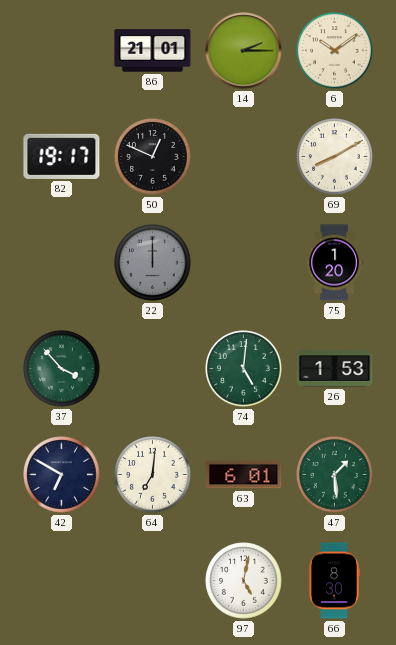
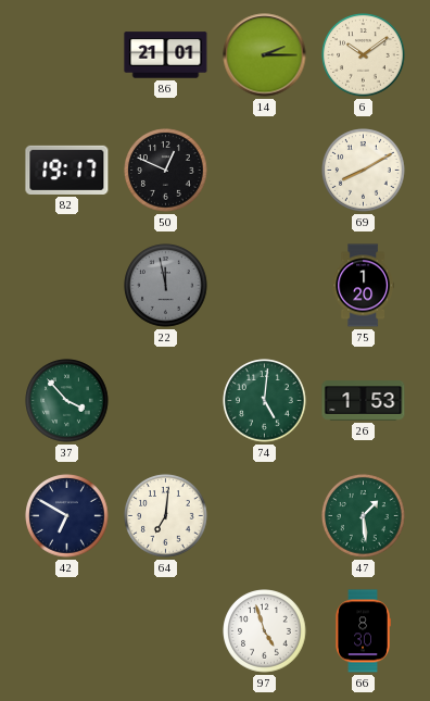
22: 12:00 -> 11:58 (166, 286)
63: 6:01 -> none (244, 475)
97: 5:02 -> 4:57 (265, 631)
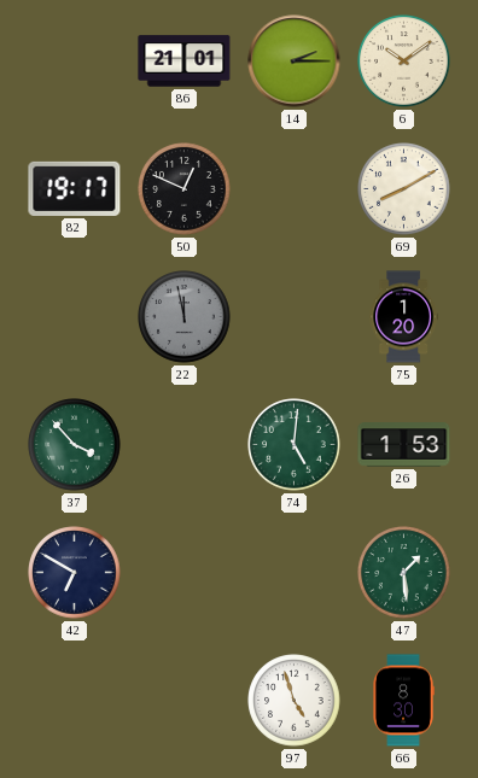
64: 7:01 -> none (166, 516)
